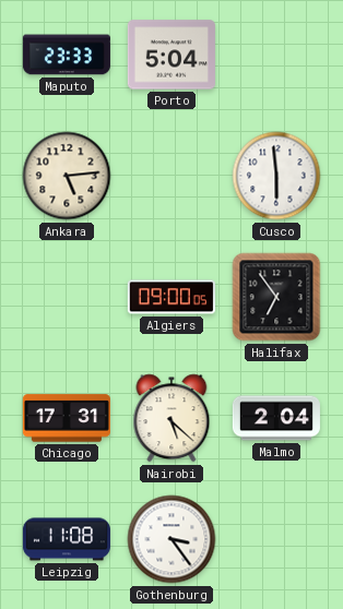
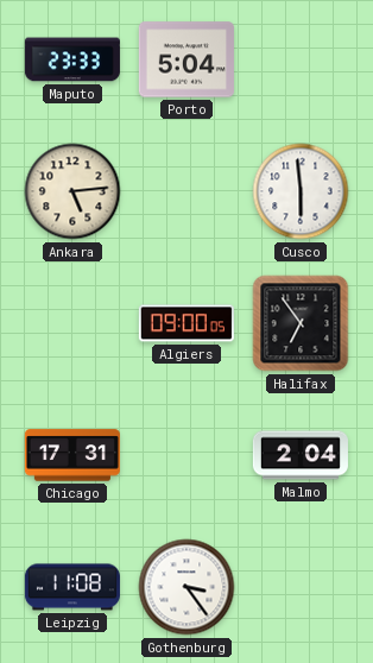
Nairobi: 5:22 -> none (171, 418)
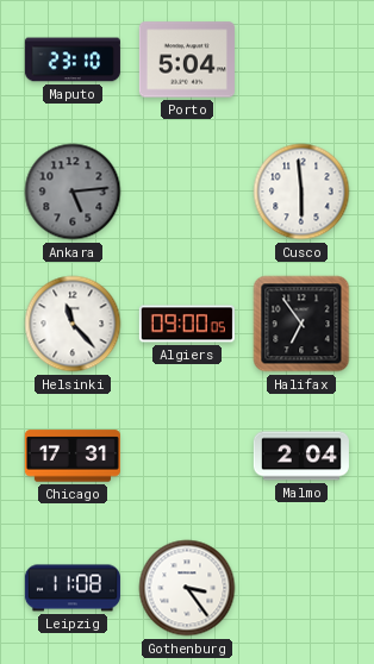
Maputo: 23:33 -> 23:10 (73, 59)
Ankara dial: cream -> grey (73, 192)
Helsinki: none -> 11:23 (73, 324)
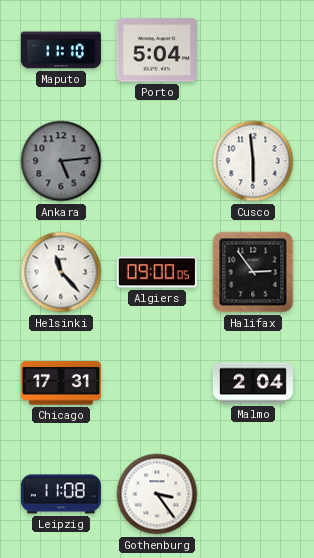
Maputo: 23:10 -> 11:10 (61, 50)
Halifax: 6:54 -> 2:54 (253, 272)
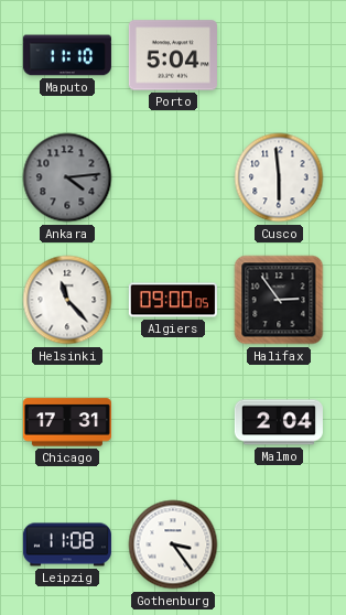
Ankara: 5:14 -> 4:14 (67, 177)
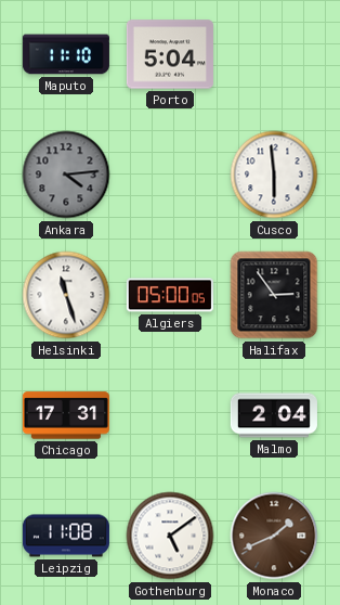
Helsinki: 11:23 -> 11:27 (66, 295)
Algiers: 09:00 -> 05:00 (170, 295)
Gothenburg: 3:24 -> 5:09 (170, 536)
Monaco: none -> 1:41 (274, 536)
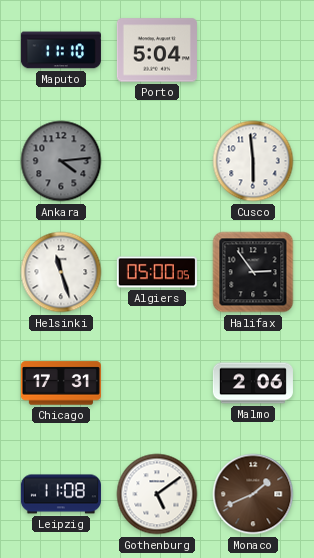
Malmo: 2:04 -> 2:06 (253, 383)
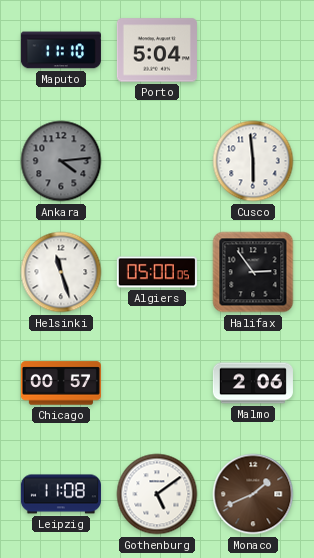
Chicago: 17:31 -> 00:57 (61, 383)
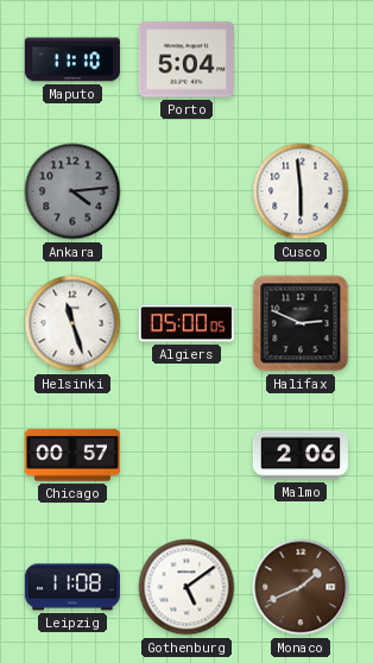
Halifax: 2:54 -> 2:49 (301, 323)
